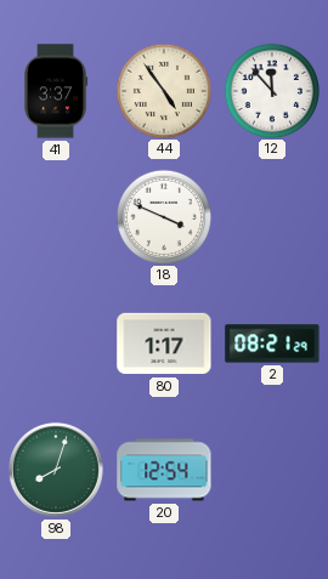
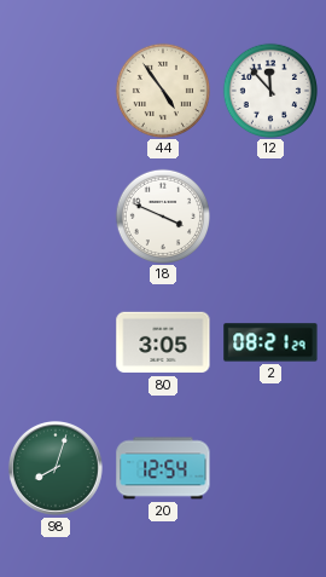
41: 3:37 -> none (57, 91)
80: 1:17 -> 3:05 (163, 342)
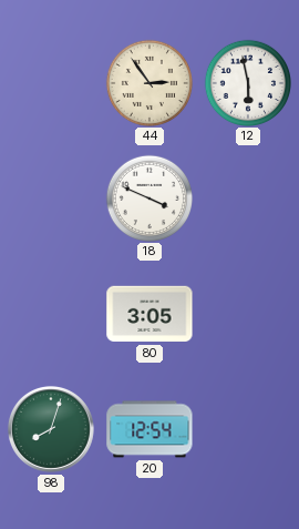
44: 4:54 -> 2:54 (148, 82)
12: 11:53 -> 5:58 (247, 82)
2: 08:21 -> none (270, 342)
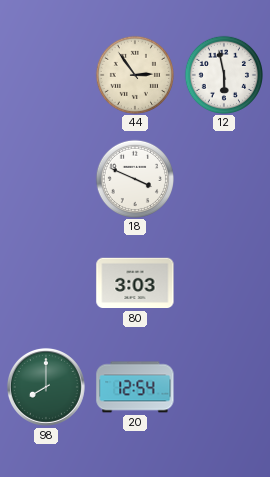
80: 3:05 -> 3:03 (135, 283)
98: 8:03 -> 8:00 (46, 387)
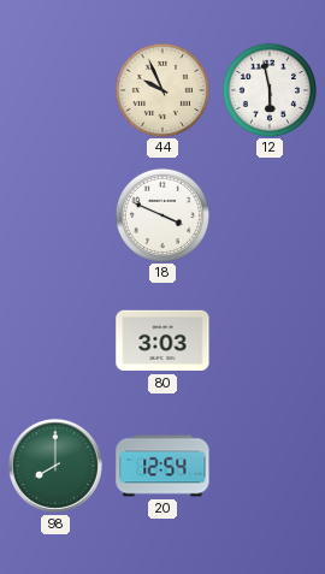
44: 2:54 -> 9:56 (161, 89)
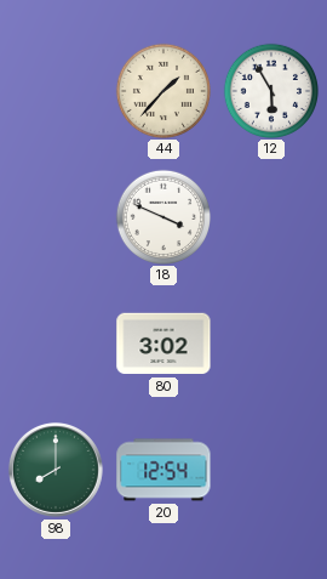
44: 9:56 -> 1:37 (162, 90)
12: 5:58 -> 5:55 (270, 90)
80: 3:03 -> 3:02 (163, 344)
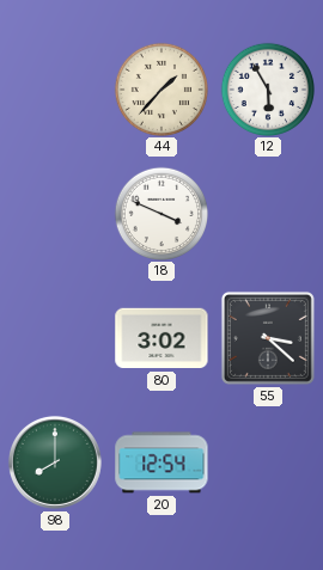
55: none -> 3:22 (268, 338)
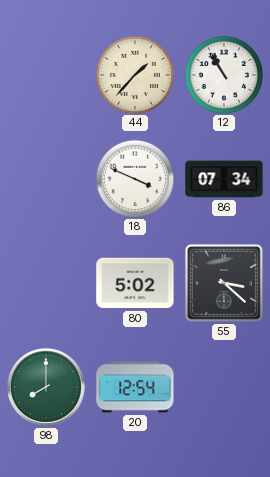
12: 5:55 -> 10:55 (223, 74)
86: none -> 07:34 (224, 179)
80: 3:02 -> 5:02 (135, 283)
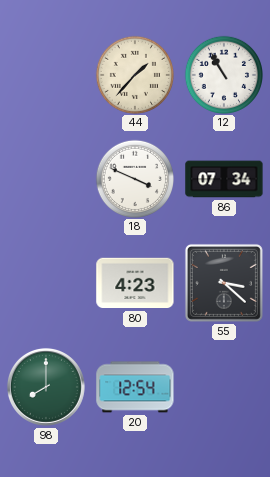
80: 5:02 -> 4:23 (135, 283)
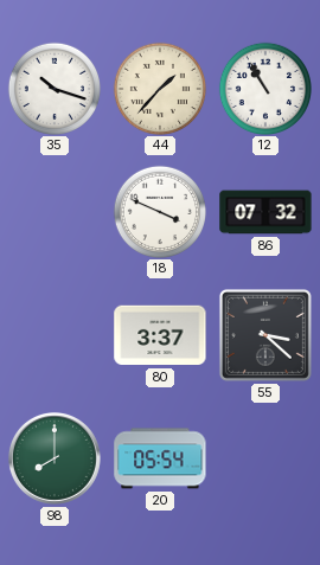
35: none -> 10:18 (53, 88)
86: 07:34 -> 07:32 (265, 212)
80: 4:23 -> 3:37 (160, 335)
20: 12:54 -> 05:54 (160, 458)
